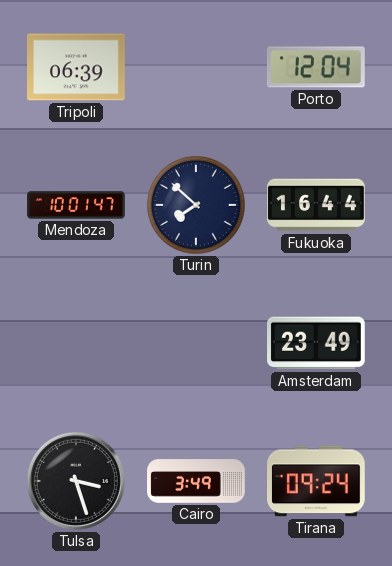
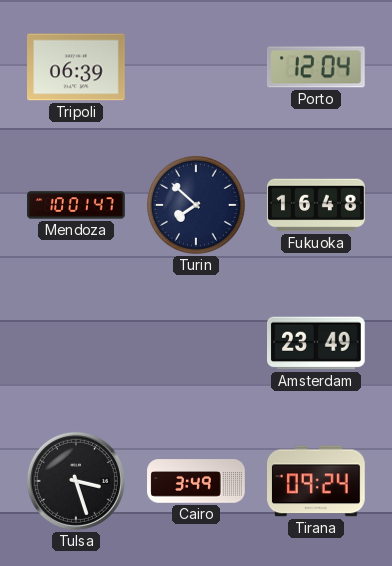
Fukuoka: 16:44 -> 16:48 (316, 205)
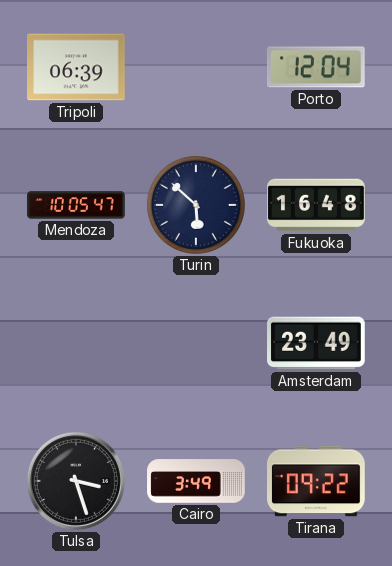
Mendoza: 10:01 -> 10:05 (76, 205)
Turin: 7:52 -> 5:52 (196, 205)
Tirana: 09:24 -> 09:22 (317, 481)
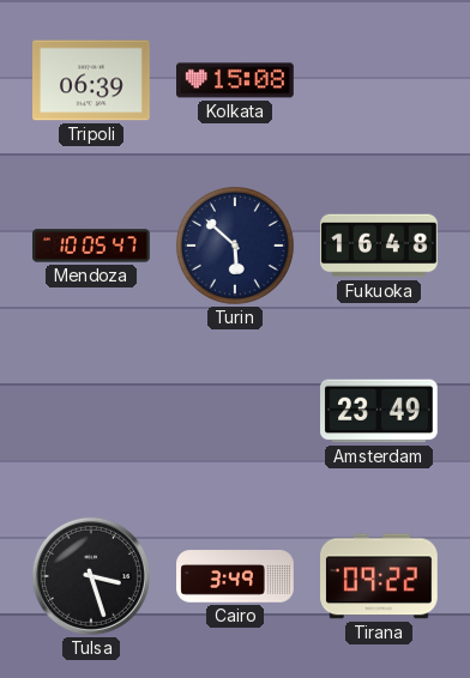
Kolkata: none -> 15:08 (236, 80)
Porto: 12:04 -> none (317, 67)
